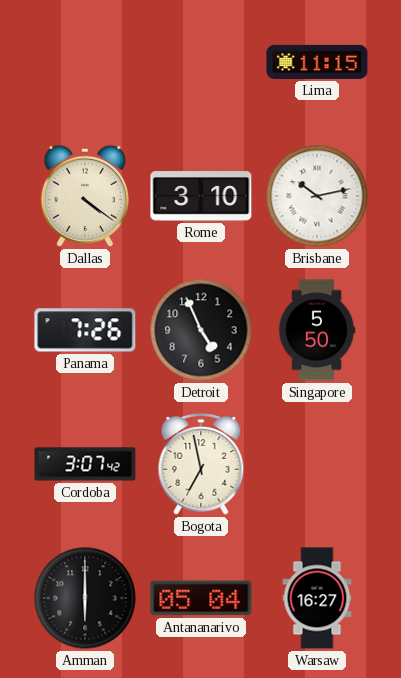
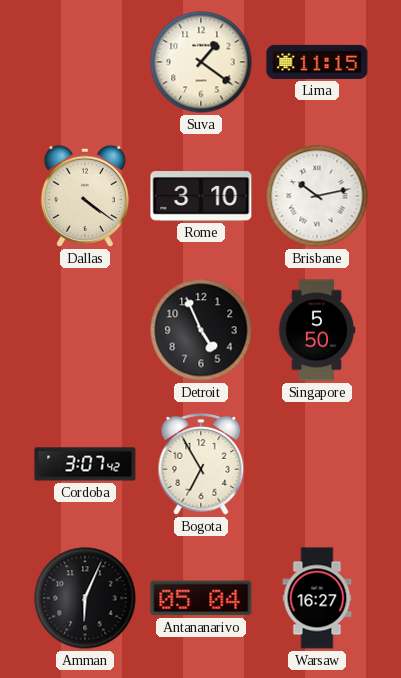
Suva: none -> 1:21 (201, 62)
Panama: 7:26 -> none (85, 330)
Bogota: 6:58 -> 6:55 (201, 465)
Amman: 6:00 -> 6:04 (85, 598)
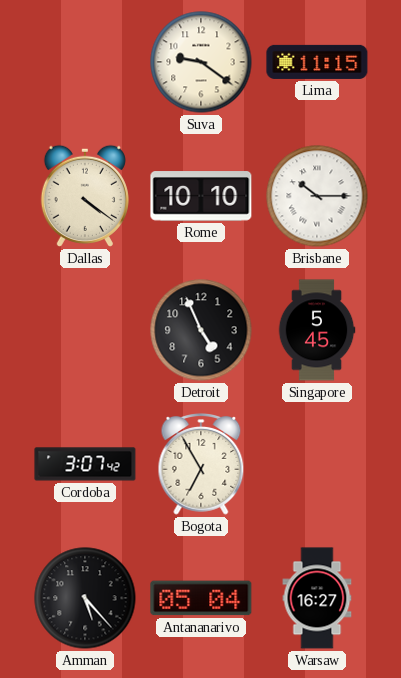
Suva: 1:21 -> 9:21 (201, 62)
Rome: 3:10 -> 10:10 (201, 196)
Brisbane: 10:13 -> 10:15 (317, 196)
Singapore: 5:50 -> 5:45 (317, 330)
Amman: 6:04 -> 5:23 (85, 598)
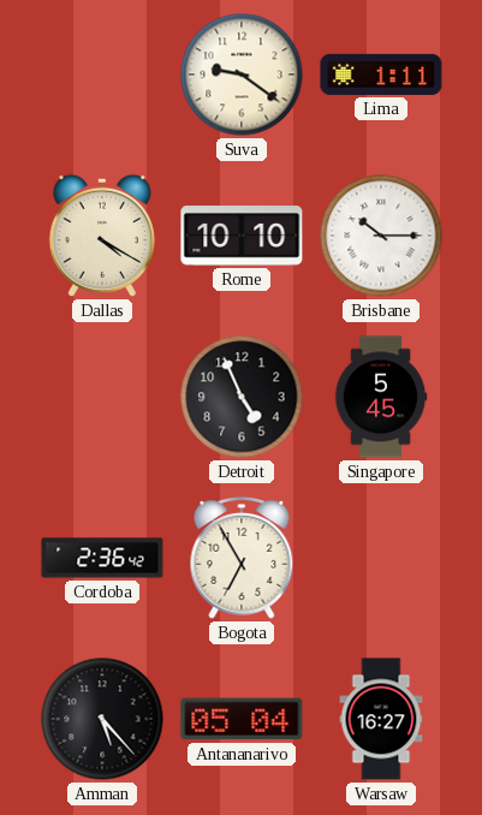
Lima: 11:15 -> 1:11 (381, 75)
Dallas: 4:21 -> 4:20 (102, 236)
Cordoba: 3:07 -> 2:36 (102, 558)
